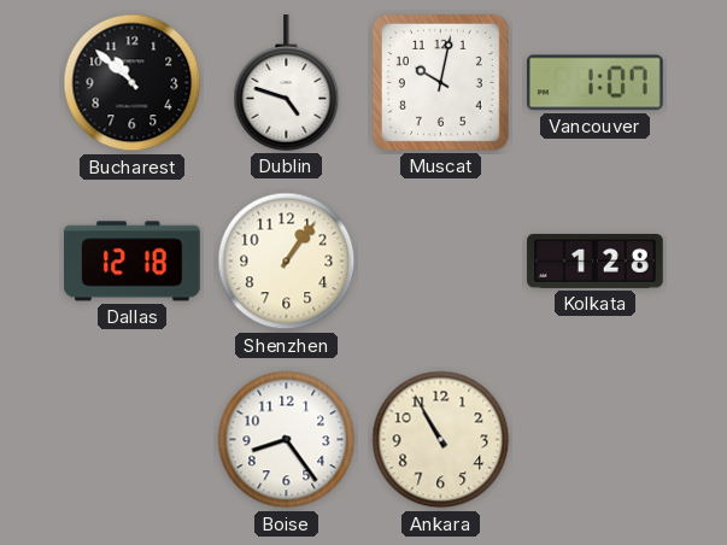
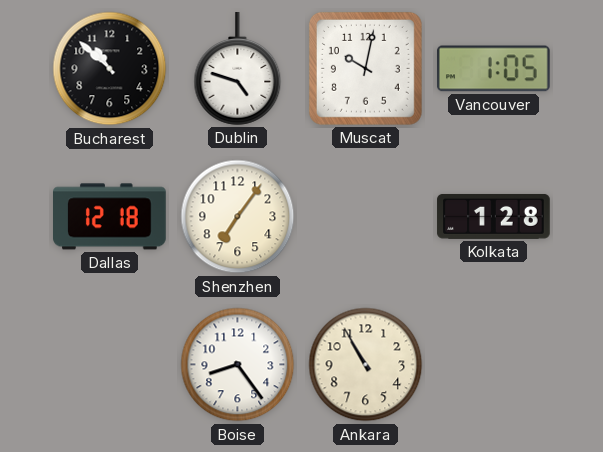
Vancouver: 1:07 -> 1:05 (494, 69)
Shenzhen: 1:06 -> 7:06 (238, 217)
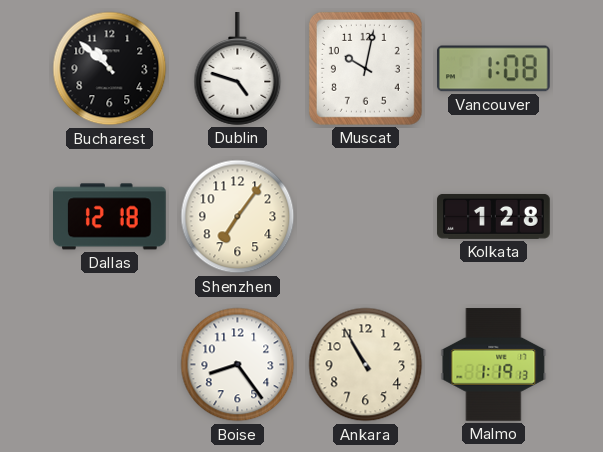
Vancouver: 1:05 -> 1:08 (494, 69)
Malmo: none -> 1:19 (494, 365)
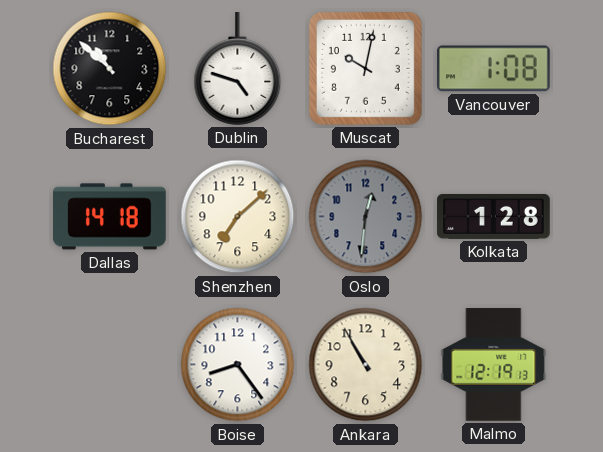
Dallas: 12:18 -> 14:18 (110, 217)
Shenzhen: 7:06 -> 7:08 (238, 217)
Oslo: none -> 12:31 (366, 217)
Malmo: 1:19 -> 12:19 (494, 365)
